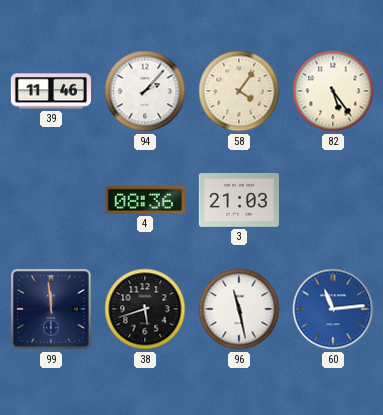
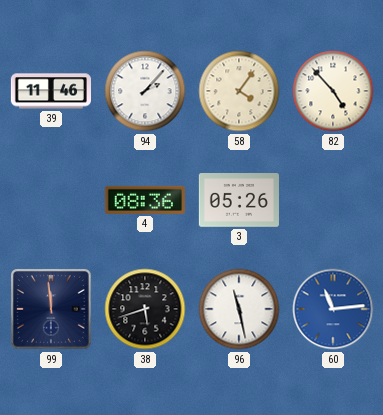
82: 5:24 -> 4:53 (333, 91)
3: 21:03 -> 05:26 (239, 201)
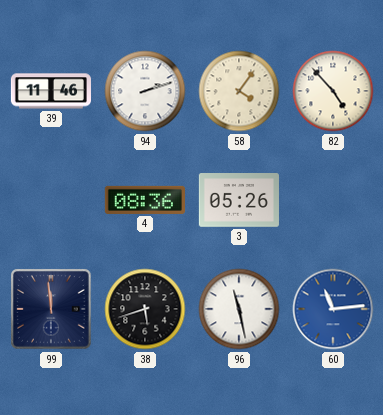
94: 2:07 -> 2:12 (145, 91)
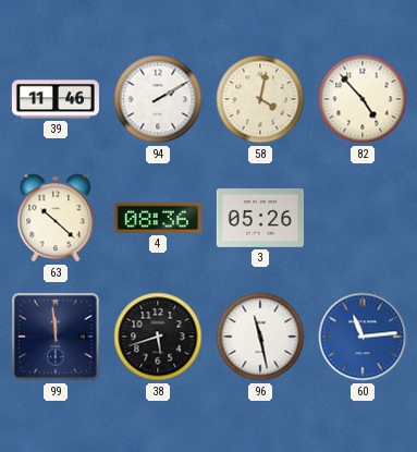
94: 2:12 -> 2:10 (158, 99)
58: 4:06 -> 4:02 (260, 99)
63: none -> 10:22 (56, 218)
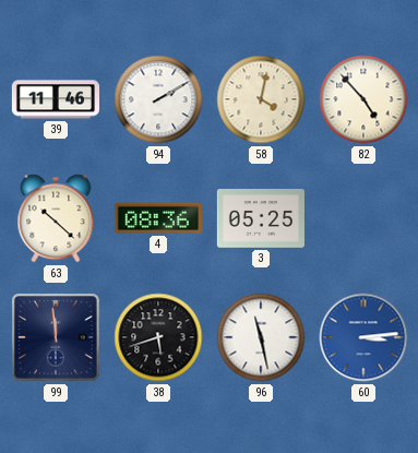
3: 05:26 -> 05:25 (261, 219)
60: 11:14 -> 3:14 (363, 337)
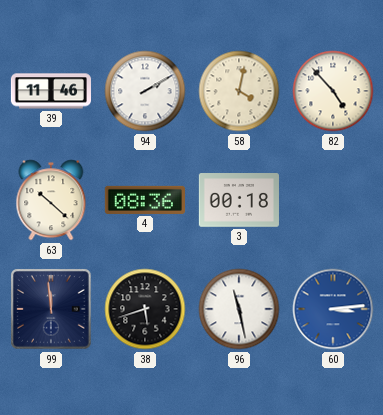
3: 05:25 -> 00:18 (239, 201)
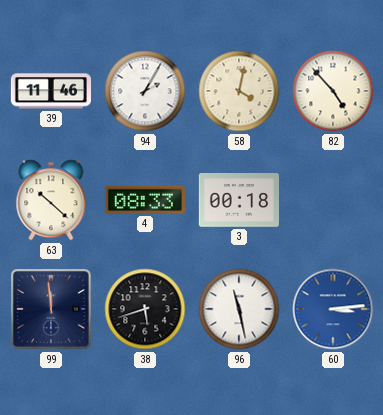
94: 2:10 -> 2:05 (145, 91)
4: 08:36 -> 08:33 (145, 200)
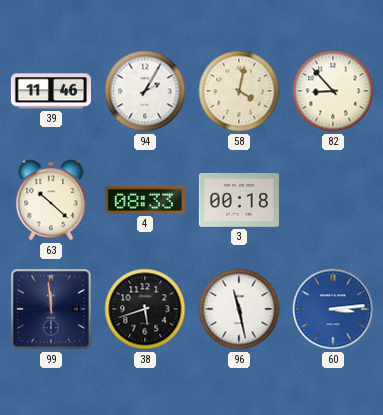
82: 4:53 -> 8:53 (333, 91)
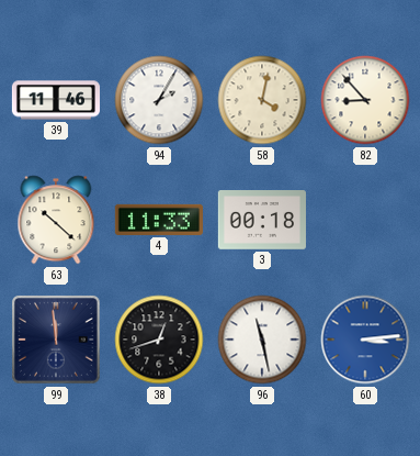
4: 08:33 -> 11:33 (159, 220)
38: 5:42 -> 12:42 (159, 340)
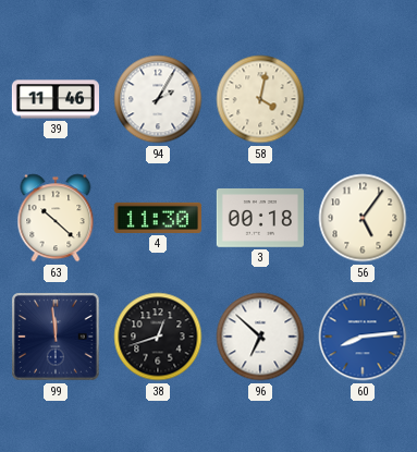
82: 8:53 -> none (365, 100)
4: 11:33 -> 11:30 (158, 218)
56: none -> 5:06 (363, 218)
96: 11:28 -> 6:52 (260, 337)
60: 3:14 -> 8:14 (363, 337)
